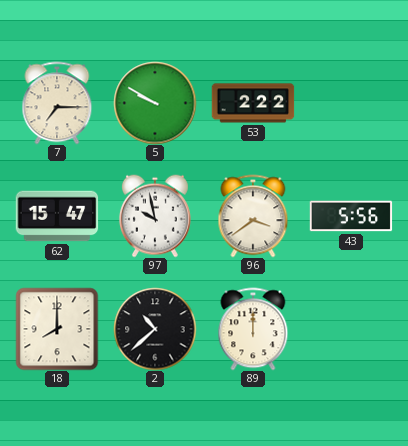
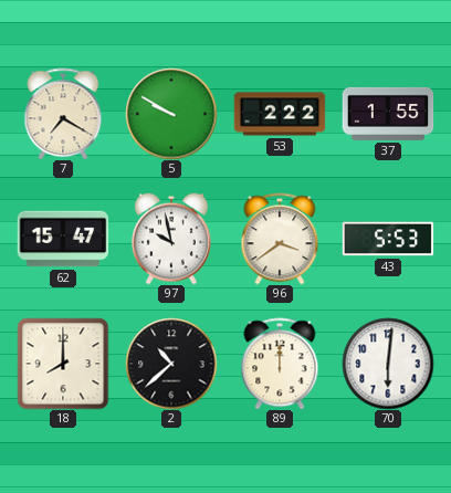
7: 7:15 -> 7:20 (63, 114)
37: none -> 1:55 (388, 114)
43: 5:56 -> 5:53 (388, 239)
70: none -> 6:01 (388, 364)
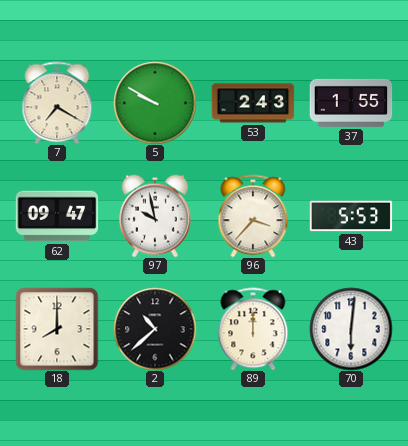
53: 2:22 -> 2:43 (253, 103)
62: 15:47 -> 09:47 (57, 216)
96: 3:39 -> 3:37 (253, 216)
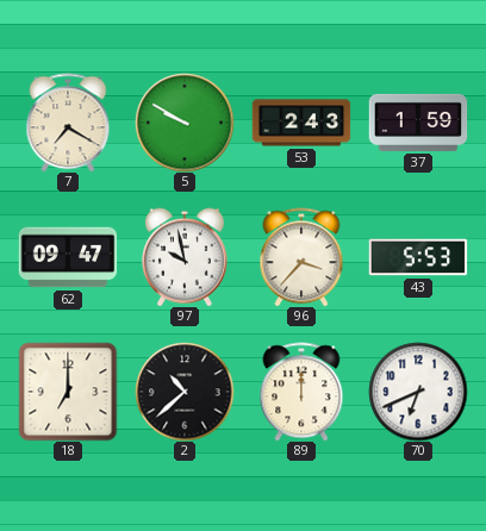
37: 1:55 -> 1:59 (418, 123)
18: 8:00 -> 7:00 (68, 392)
70: 6:01 -> 6:41 (418, 392)
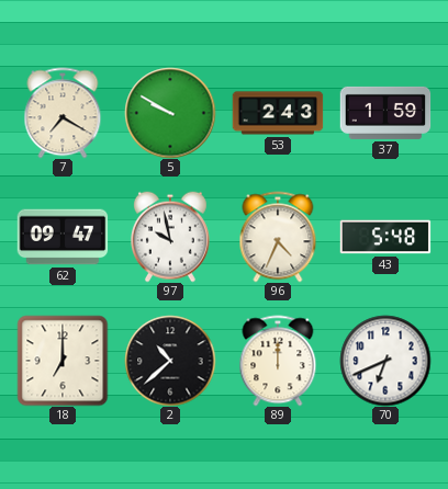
96: 3:37 -> 4:34 (278, 237)
43: 5:53 -> 5:48 (385, 237)
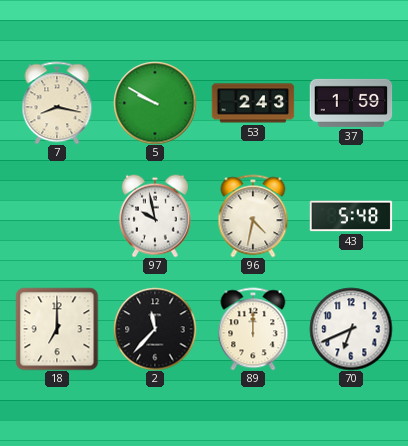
7: 7:20 -> 8:17 (57, 103)
62: 09:47 -> none (63, 237)
96: 4:34 -> 4:32 (253, 216)
2: 10:38 -> 11:37 (155, 329)
